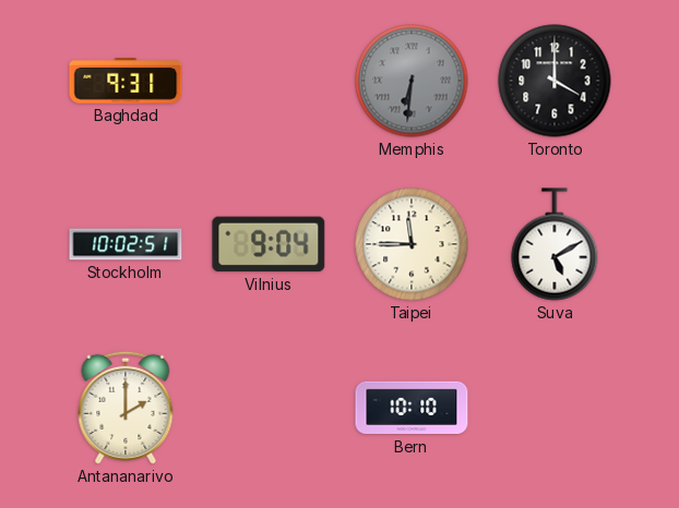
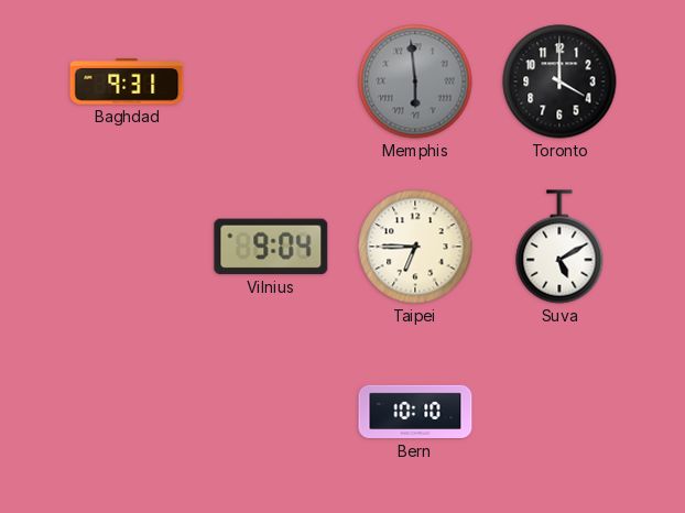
Memphis: 6:31 -> 5:59 (415, 81)
Stockholm: 10:02 -> none (126, 244)
Taipei: 11:45 -> 6:45 (415, 247)
Antananarivo: 2:00 -> none (126, 408)
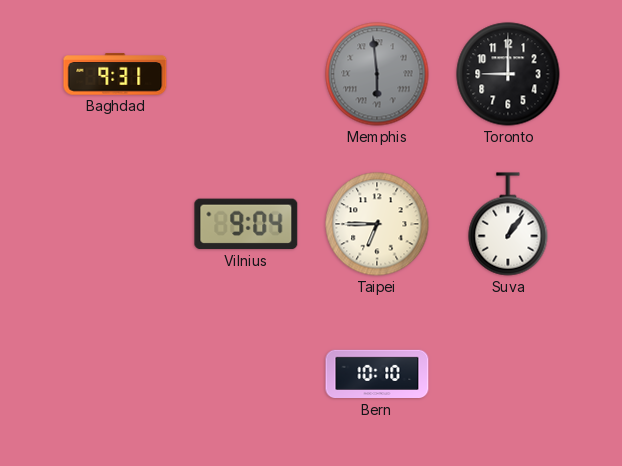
Toronto: 4:00 -> 9:00 (508, 74)
Suva: 5:10 -> 1:06 (508, 224)
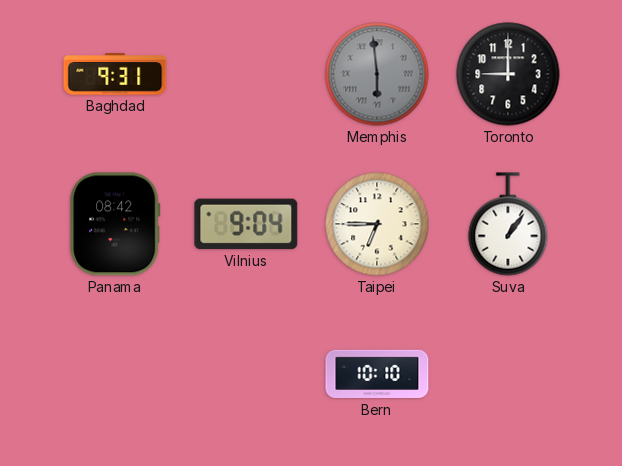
Panama: none -> 08:42 (115, 224)
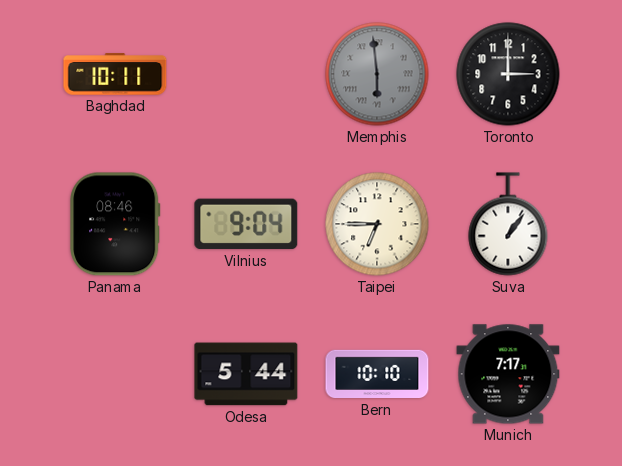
Baghdad: 9:31 -> 10:11 (115, 74)
Toronto: 9:00 -> 3:00 (508, 74)
Panama: 08:42 -> 08:46 (115, 224)
Odesa: none -> 5:44 (246, 374)
Munich: none -> 7:17 (508, 374)
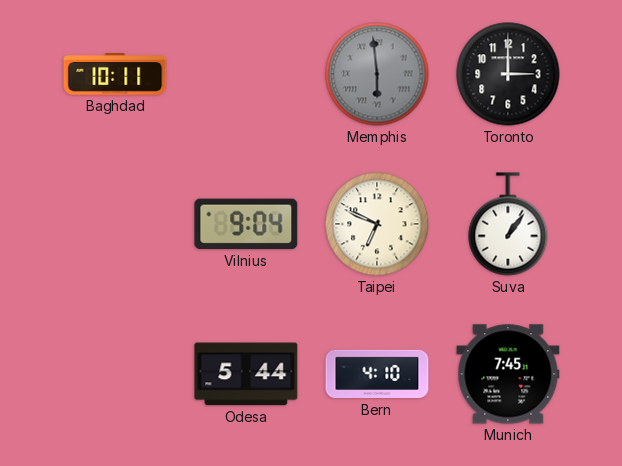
Panama: 08:46 -> none (115, 224)
Taipei: 6:45 -> 6:49 (377, 224)
Bern: 10:10 -> 4:10 (377, 374)
Munich: 7:17 -> 7:45 (508, 374)
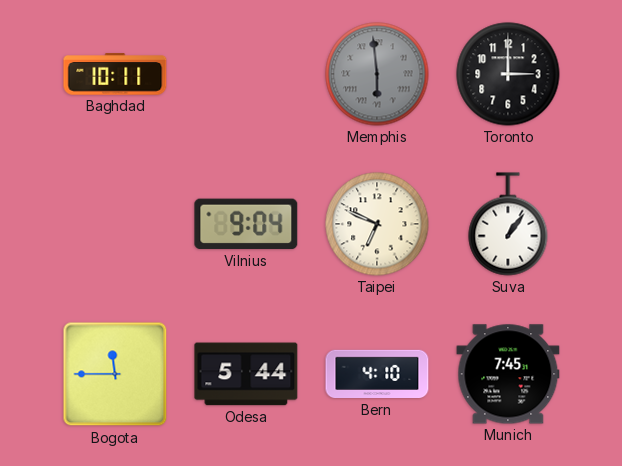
Bogota: none -> 11:45 (115, 374)
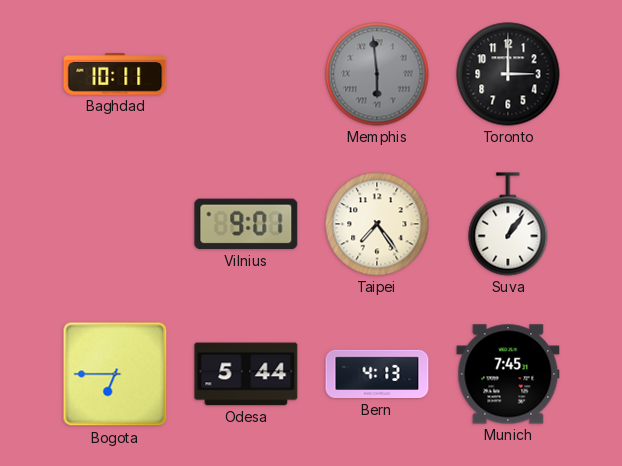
Vilnius: 9:04 -> 9:01 (246, 224)
Taipei: 6:49 -> 7:24 (377, 224)
Bogota: 11:45 -> 6:45 (115, 374)
Bern: 4:10 -> 4:13 (377, 374)
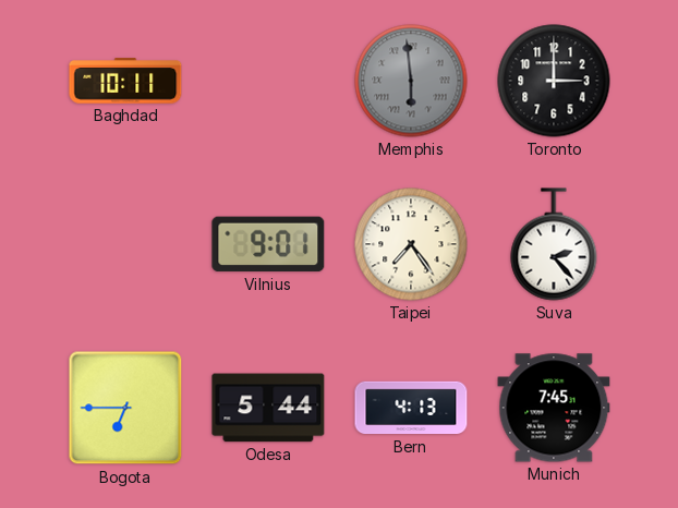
Suva: 1:06 -> 2:23 (554, 244)
